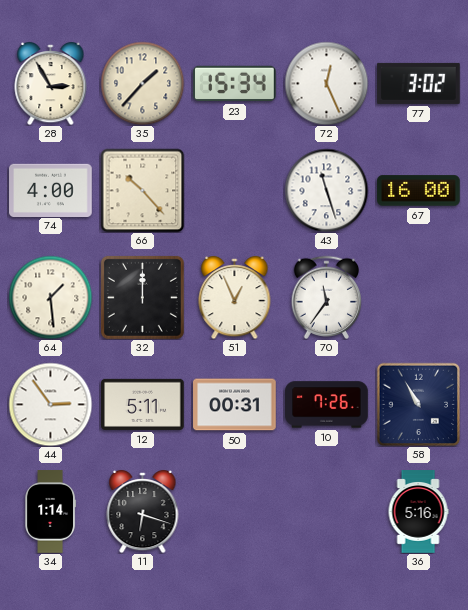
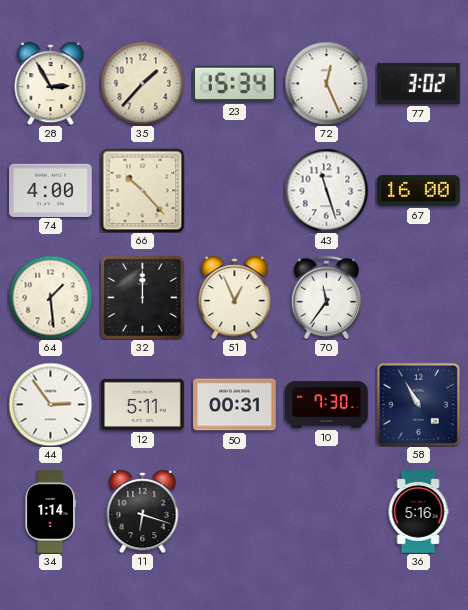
10: 7:26 -> 7:30 (327, 405)
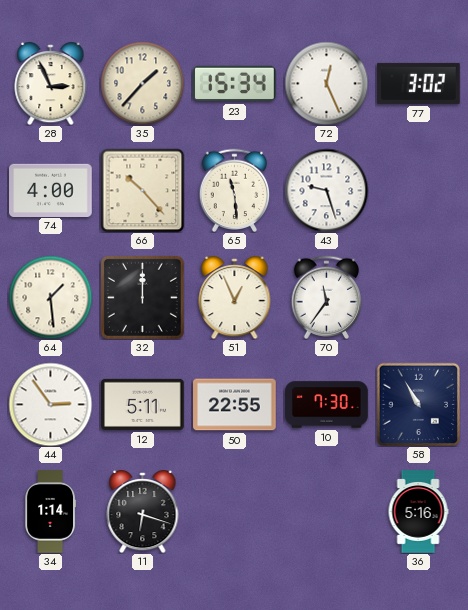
28: 2:55 -> 2:56 (51, 83)
65: none -> 11:29 (235, 190)
43: 11:27 -> 9:27 (326, 190)
67: 16:00 -> none (419, 191)
50: 00:31 -> 22:55 (235, 405)
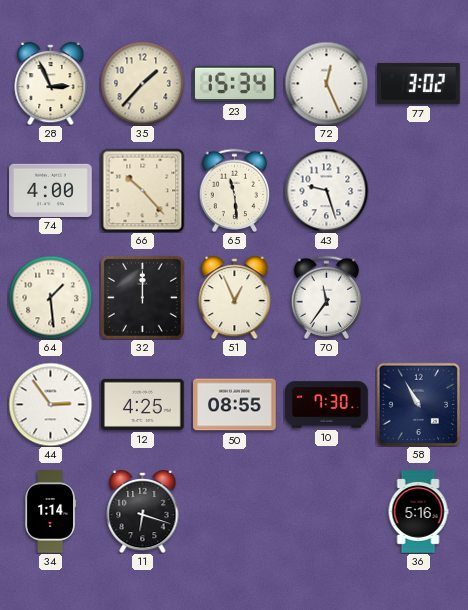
12: 5:11 -> 4:25 (143, 404)
50: 22:55 -> 08:55 (235, 405)
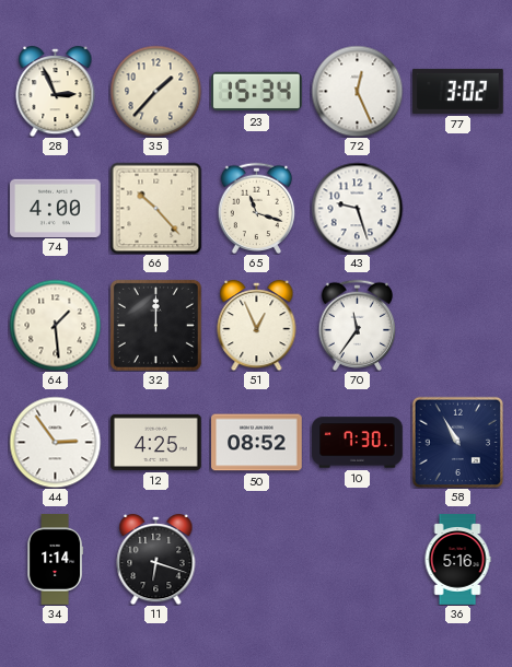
65: 11:29 -> 11:18 (257, 208)
50: 08:55 -> 08:52 (257, 443)
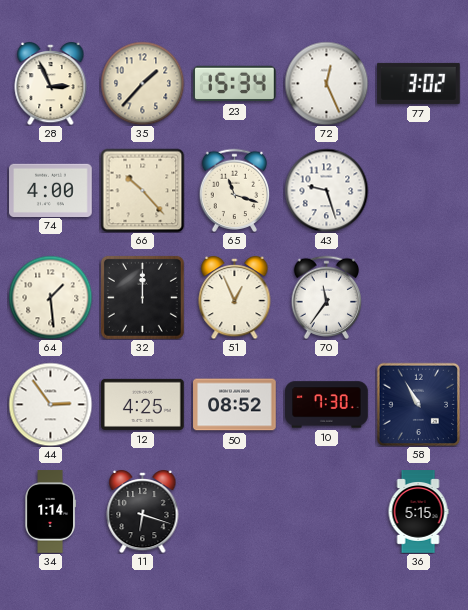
36: 5:16 -> 5:15 (418, 512)
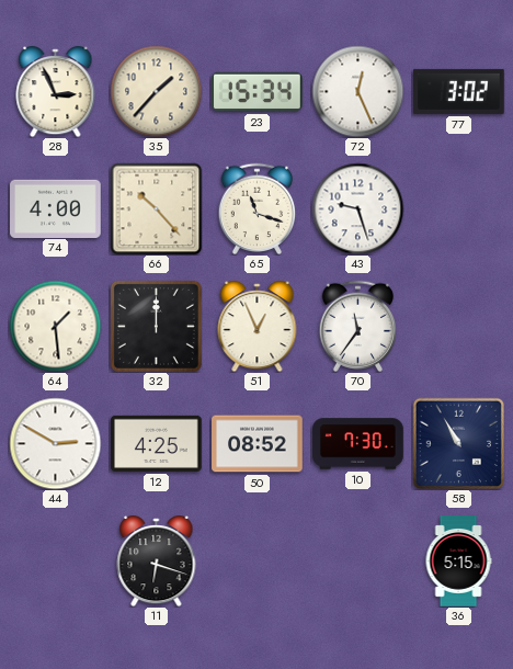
44: 2:54 -> 2:50 (55, 443)
34: 1:14 -> none (51, 512)
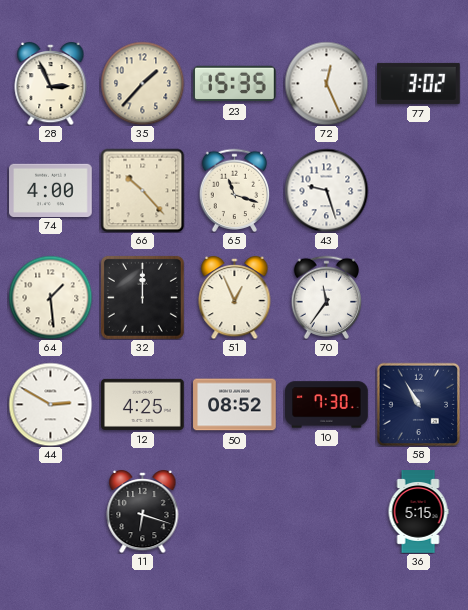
23: 15:34 -> 15:35 (235, 84)
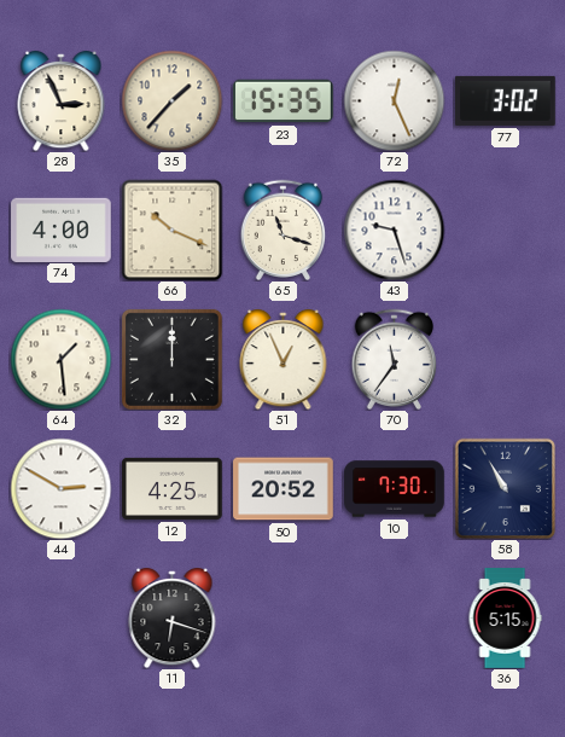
66: 10:23 -> 10:19 (171, 230)
50: 08:52 -> 20:52 (284, 489)
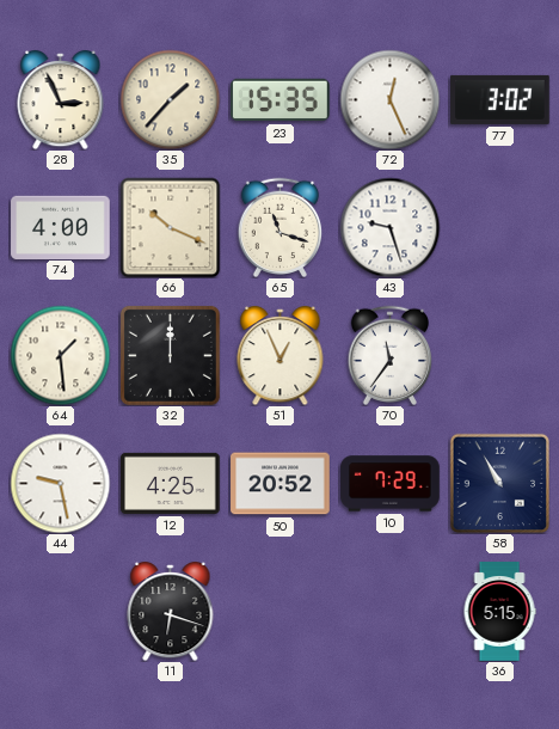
44: 2:50 -> 9:28 (60, 483)
10: 7:30 -> 7:29 (391, 484)
